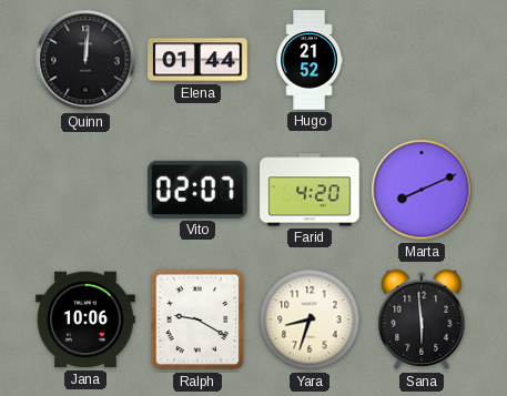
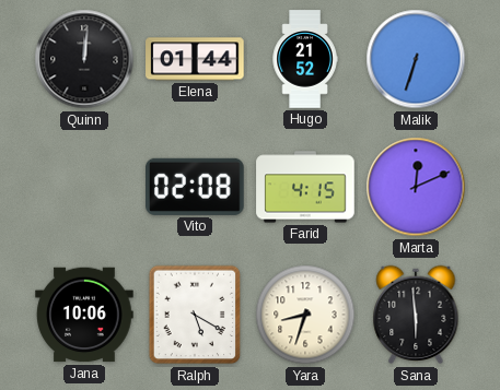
Malik: none -> 6:33 (416, 59)
Vito: 02:07 -> 02:08 (195, 187)
Farid: 4:20 -> 4:15 (305, 187)
Marta: 8:11 -> 12:11 (416, 187)
Ralph: 9:20 -> 5:20 (195, 315)
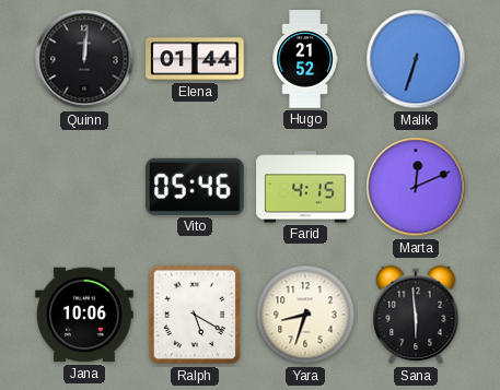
Vito: 02:08 -> 05:46 (195, 187)
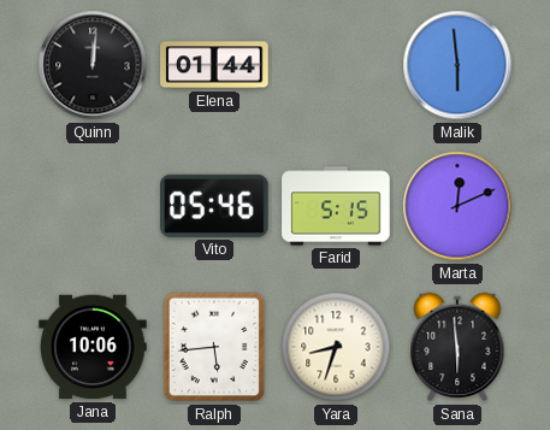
Hugo: 21:52 -> none (305, 59)
Malik: 6:33 -> 5:59 (457, 65)
Farid: 4:15 -> 5:15 (336, 206)
Ralph: 5:20 -> 5:44 (214, 347)
